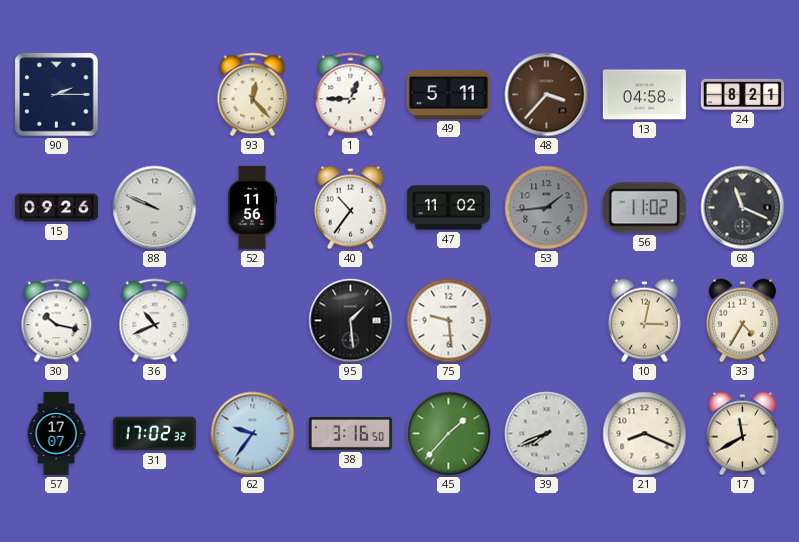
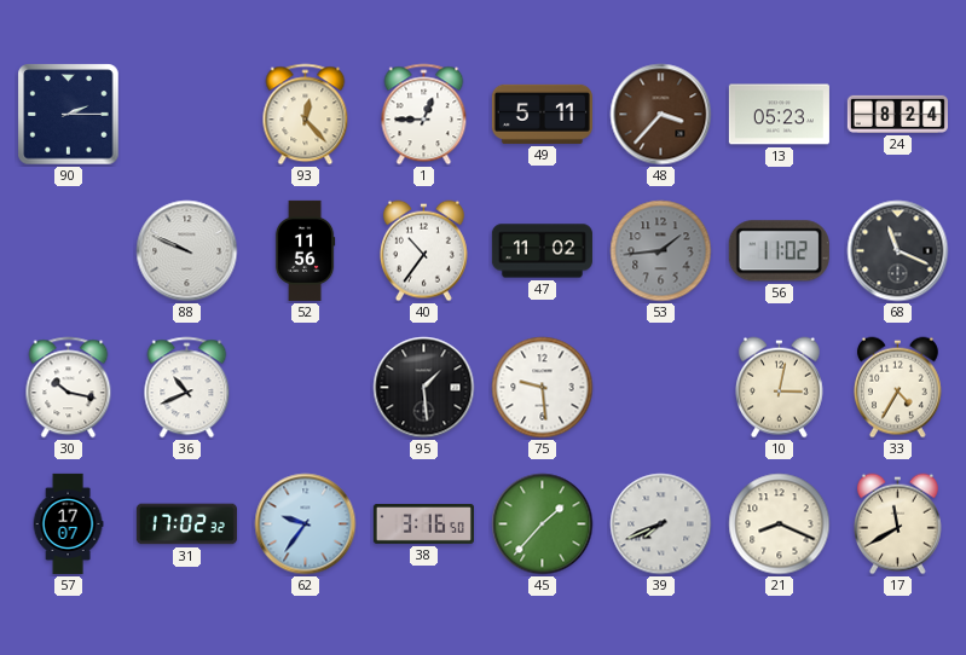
13: 04:58 -> 05:23 (779, 115)
24: 8:21 -> 8:24 (897, 114)
15: 09:26 -> none (56, 208)
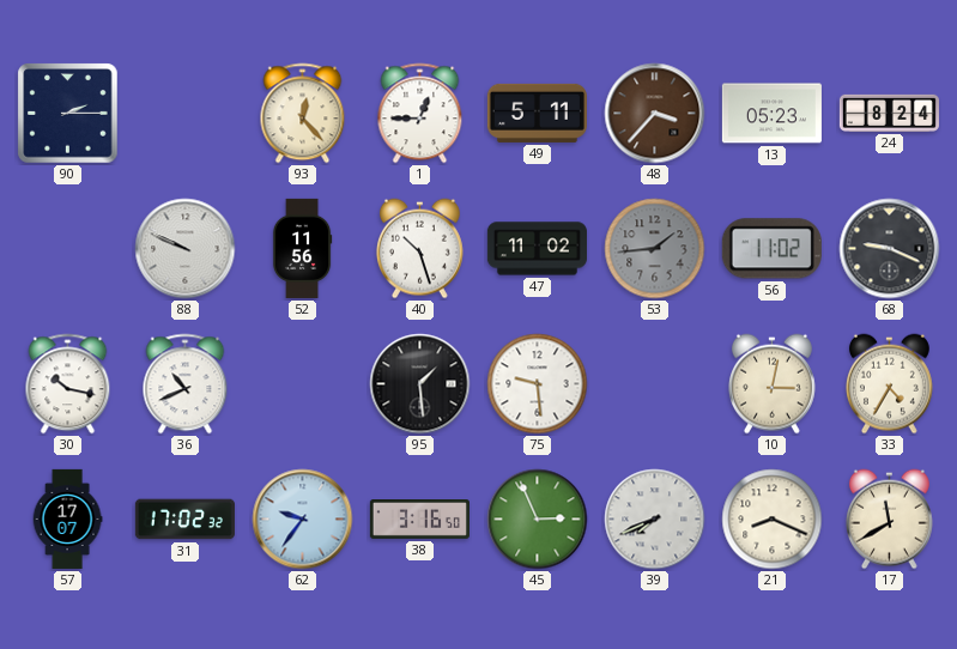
40: 10:36 -> 10:27 (419, 249)
68: 11:19 -> 9:19 (890, 249)
45: 1:37 -> 2:56 (538, 520)
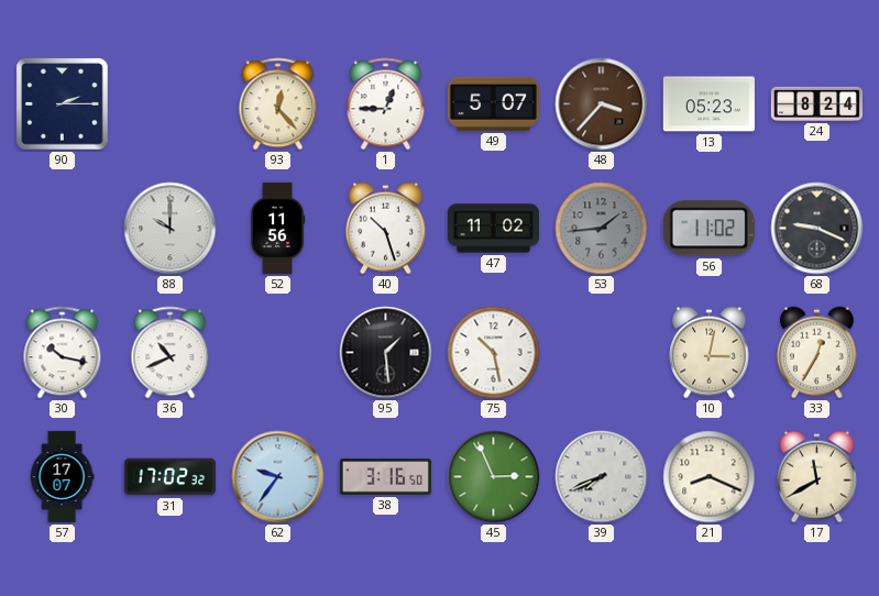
49: 5:11 -> 5:07 (493, 103)
88: 9:49 -> 10:00 (171, 229)
75: 9:29 -> 10:28 (494, 353)
33: 4:35 -> 12:35 (816, 353)
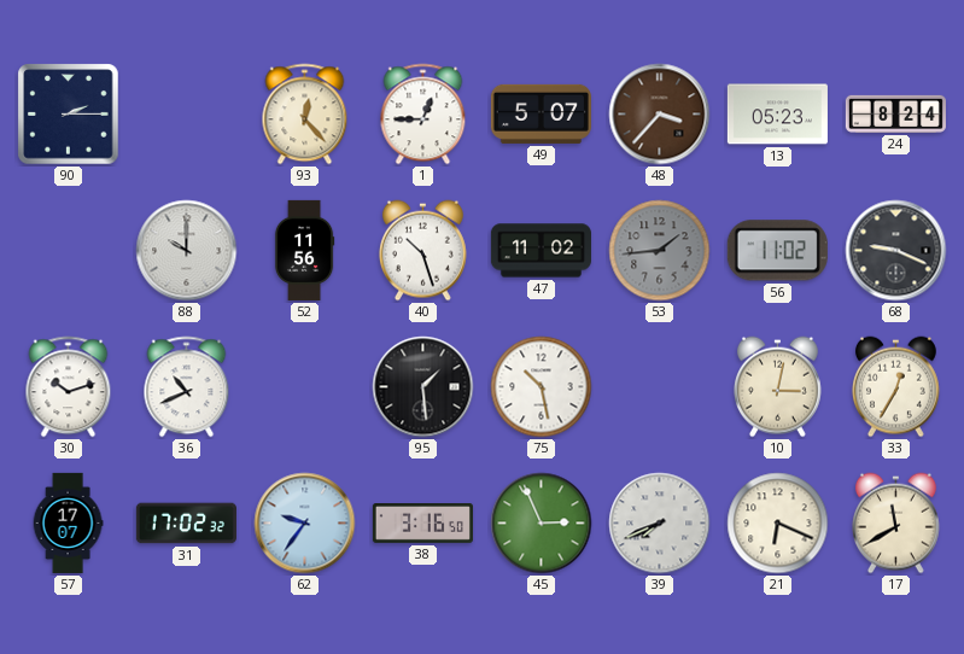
30: 10:17 -> 10:12 (69, 387)
21: 8:19 -> 6:19 (778, 524)
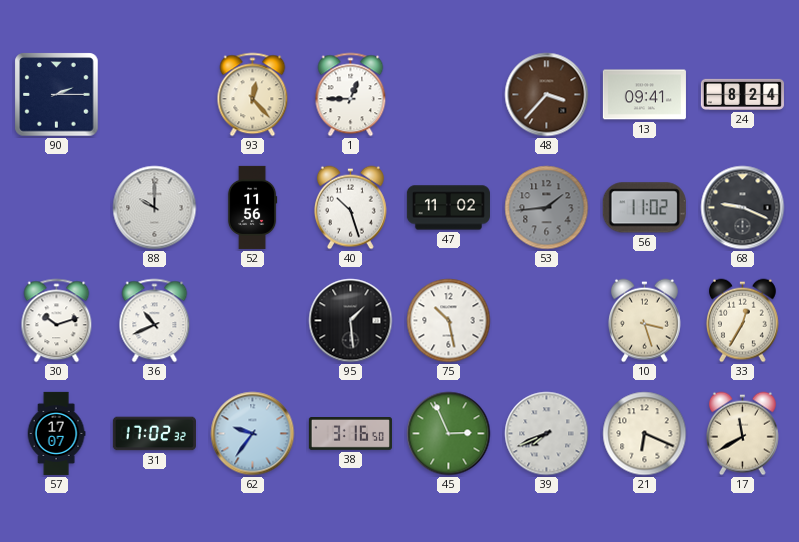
49: 5:07 -> none (541, 113)
13: 05:23 -> 09:41 (644, 95)
10: 3:02 -> 3:27 (644, 321)
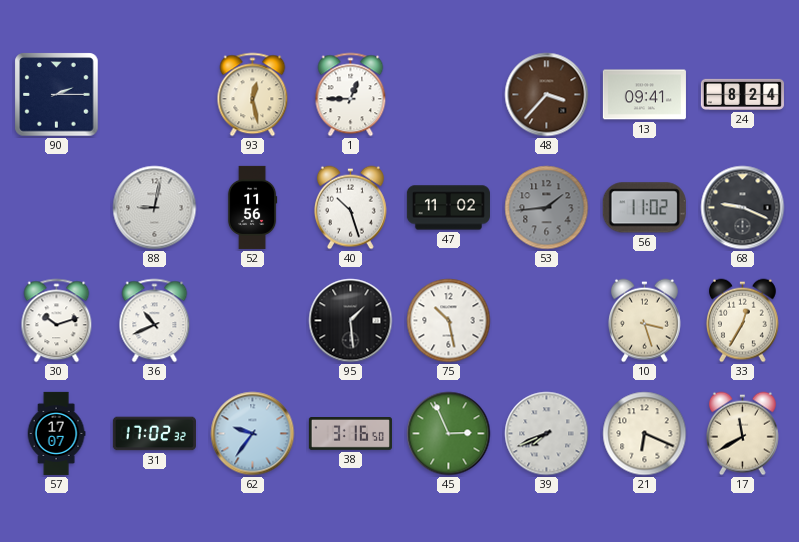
93: 12:23 -> 12:28 (253, 95)
88: 10:00 -> 9:02 (155, 208)
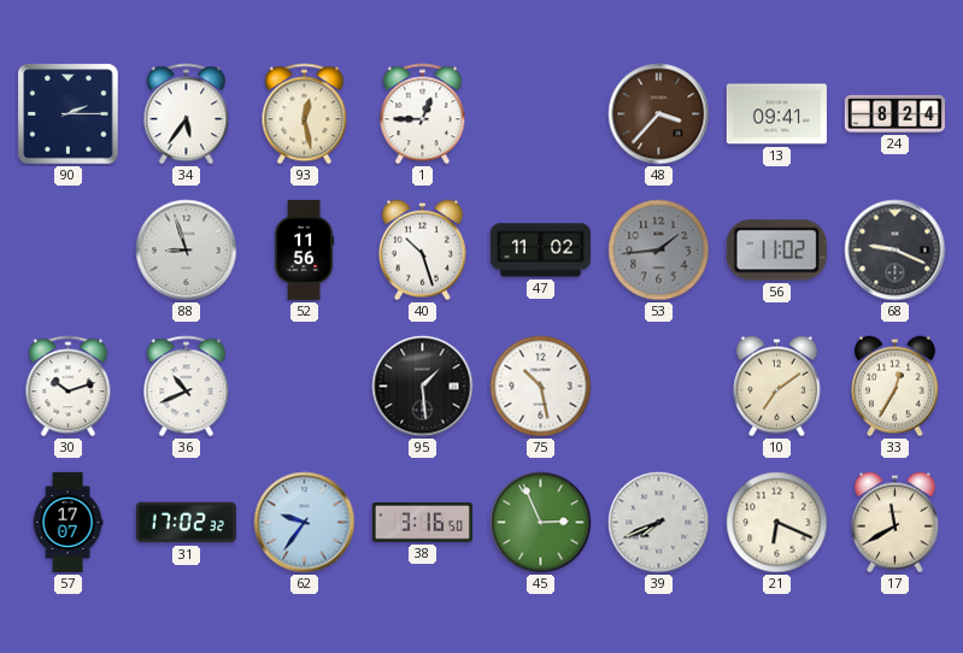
34: none -> 5:36 (187, 114)
88: 9:02 -> 8:57 (187, 251)
10: 3:27 -> 7:09 (776, 387)
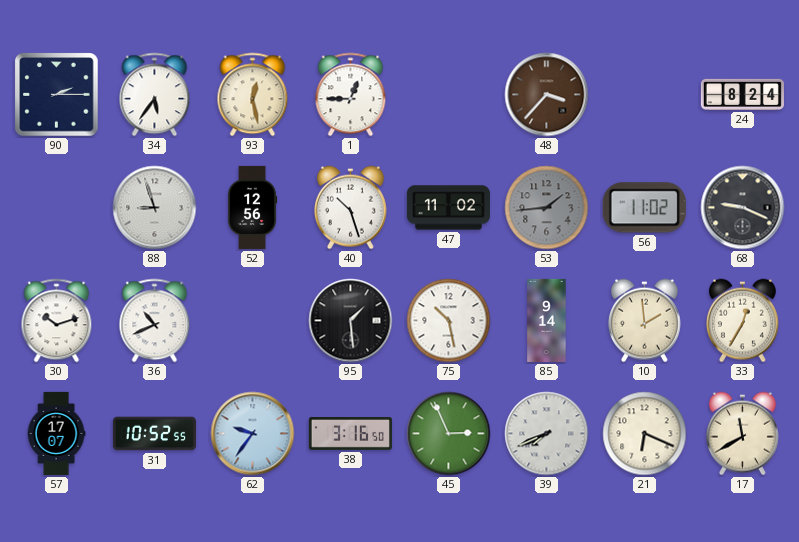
13: 09:41 -> none (776, 114)
52: 11:56 -> 12:56 (252, 207)
85: none -> 9:14 (547, 320)
10: 7:09 -> 1:59 (644, 321)
31: 17:02 -> 10:52 (154, 434)
